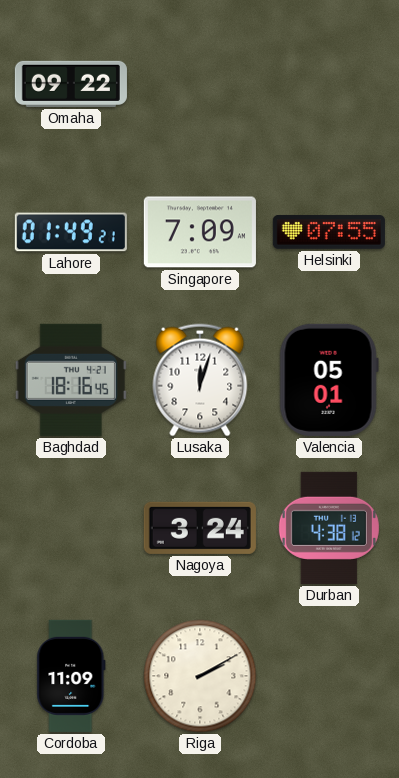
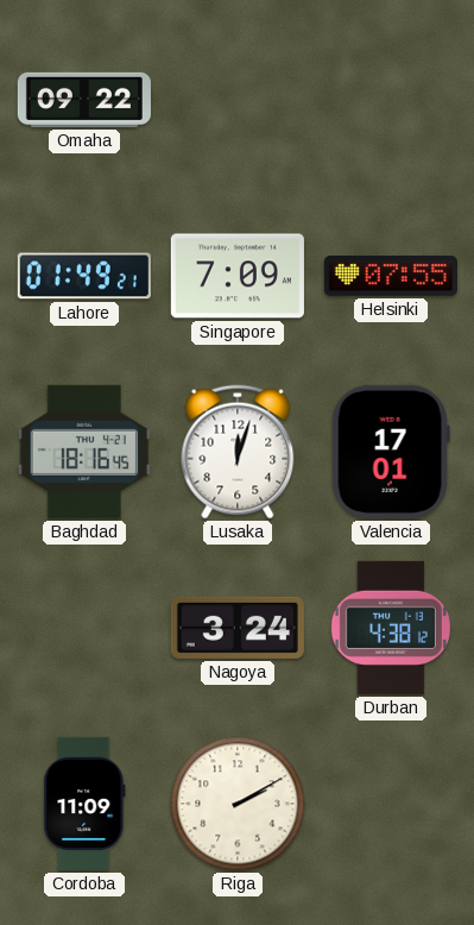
Valencia: 05:01 -> 17:01 (391, 452)
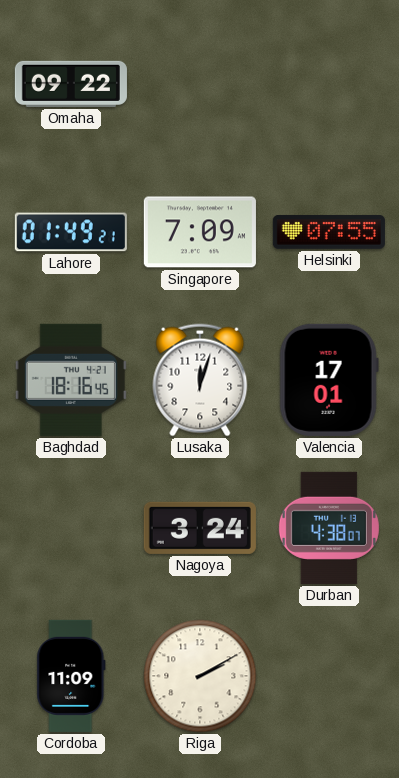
Durban: 4:38:12 -> 4:38:07 (329, 528)
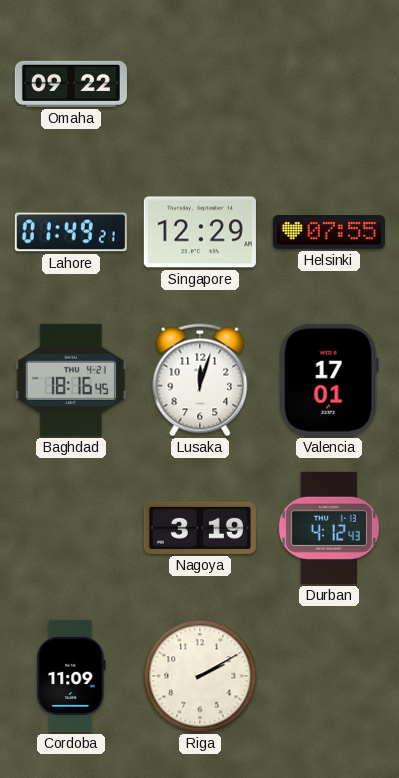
Singapore: 7:09 -> 12:29 (200, 232)
Nagoya: 3:24 -> 3:19 (200, 528)
Durban: 4:38 -> 4:12 (329, 528)
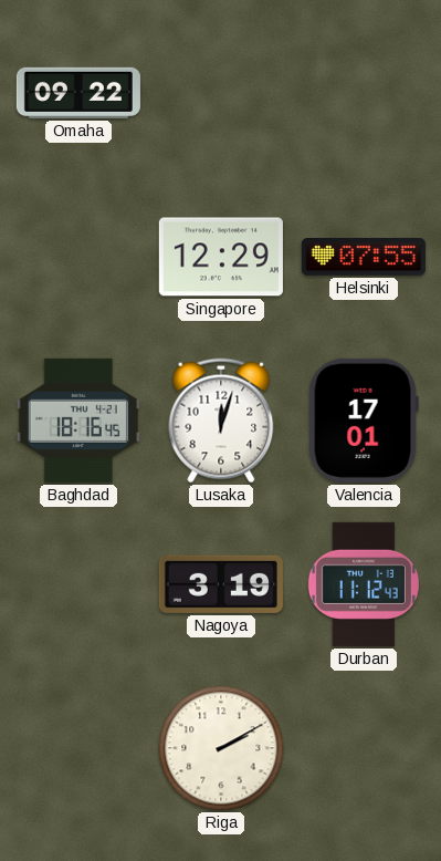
Lahore: 01:49 -> none (71, 232)
Durban: 4:12 -> 11:12 (364, 584)
Cordoba: 11:09 -> none (71, 676)
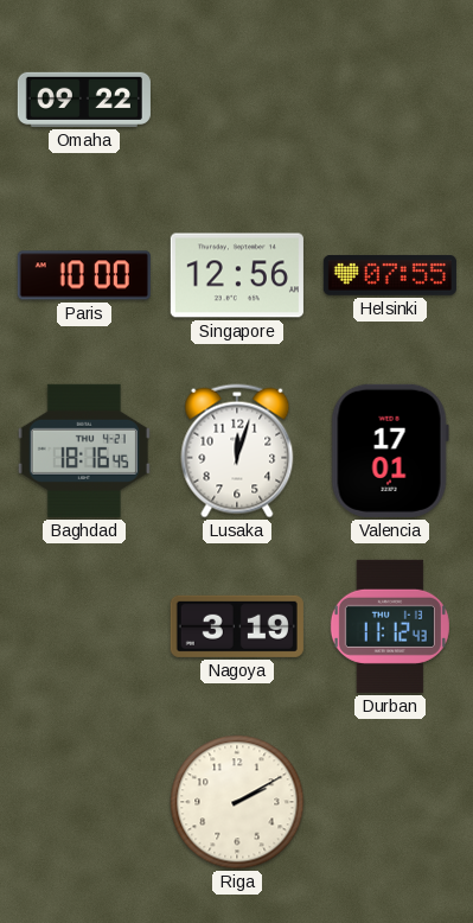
Paris: none -> 10:00 (84, 275)
Singapore: 12:29 -> 12:56 (237, 275)
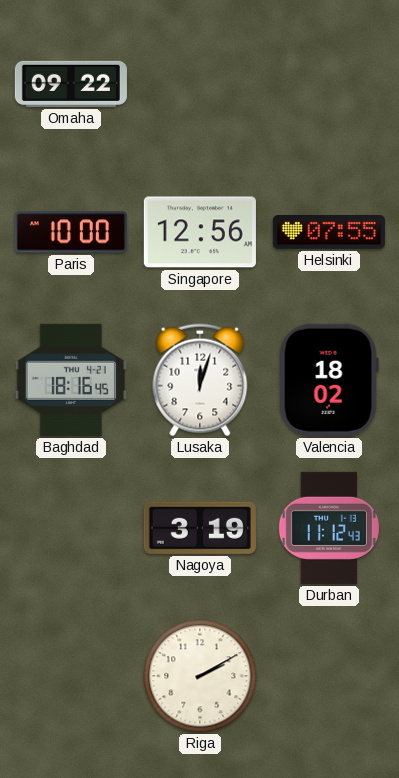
Valencia: 17:01 -> 18:02 (329, 380)
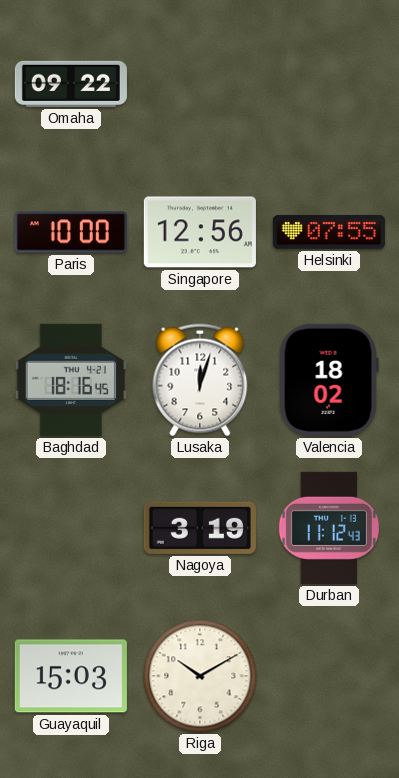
Guayaquil: none -> 15:03 (71, 676)
Riga: 2:10 -> 10:10 (200, 676)
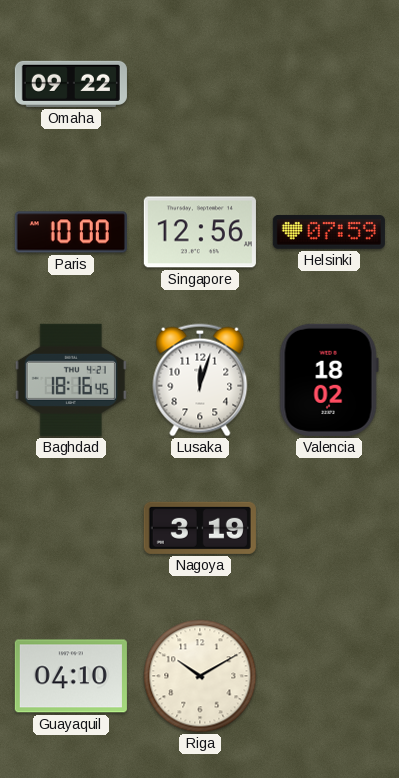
Helsinki: 07:55 -> 07:59 (329, 232)
Durban: 11:12 -> none (329, 528)
Guayaquil: 15:03 -> 04:10 (71, 676)
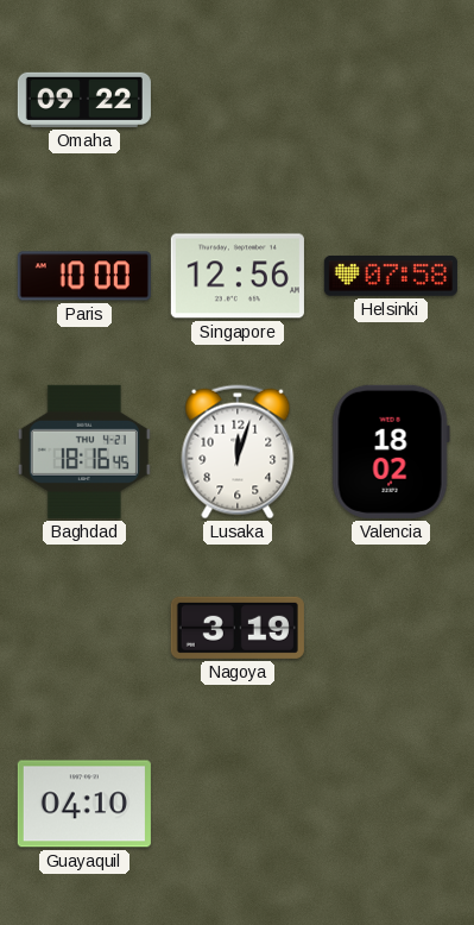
Helsinki: 07:59 -> 07:58 (391, 276)
Riga: 10:10 -> none (200, 676)
